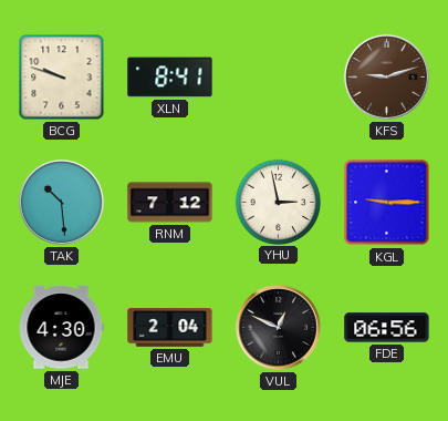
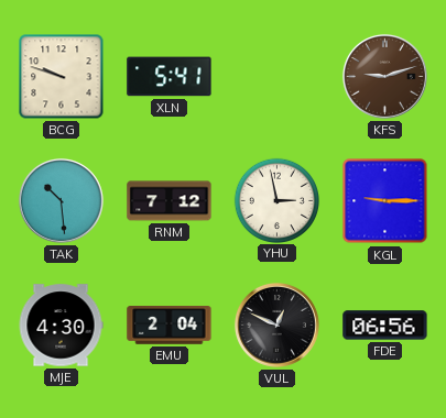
XLN: 8:41 -> 5:41 (170, 77)
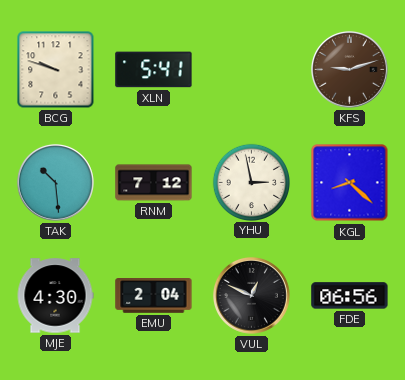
KGL: 9:15 -> 8:22 (350, 183)
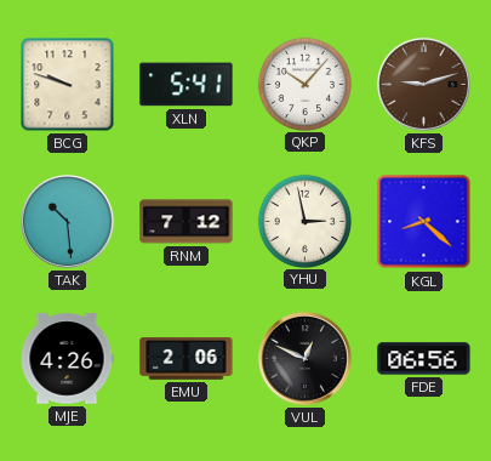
QKP: none -> 10:07 (304, 84)
MJE: 4:30 -> 4:26 (67, 359)
EMU: 2:04 -> 2:06 (187, 359)
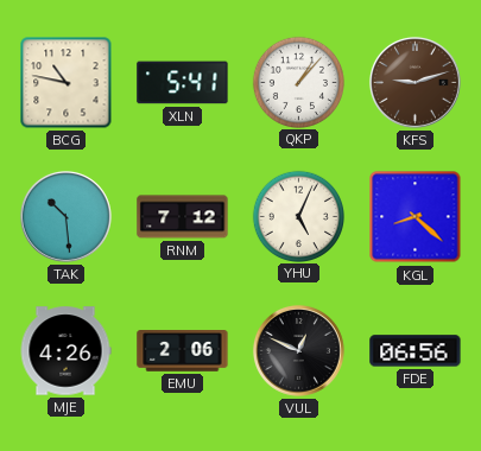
BCG: 9:48 -> 10:47 (67, 83)
QKP: 10:07 -> 1:07 (298, 82)
YHU: 2:58 -> 5:04 (298, 216)
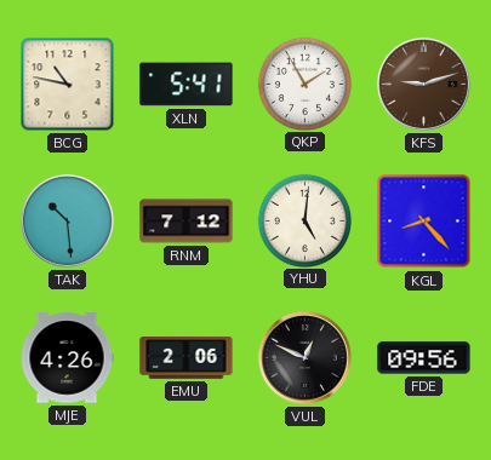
QKP: 1:07 -> 1:55 (304, 84)
YHU: 5:04 -> 5:01 (304, 220)
KGL: 8:22 -> 8:23 (424, 222)
FDE: 06:56 -> 09:56 (424, 358)
